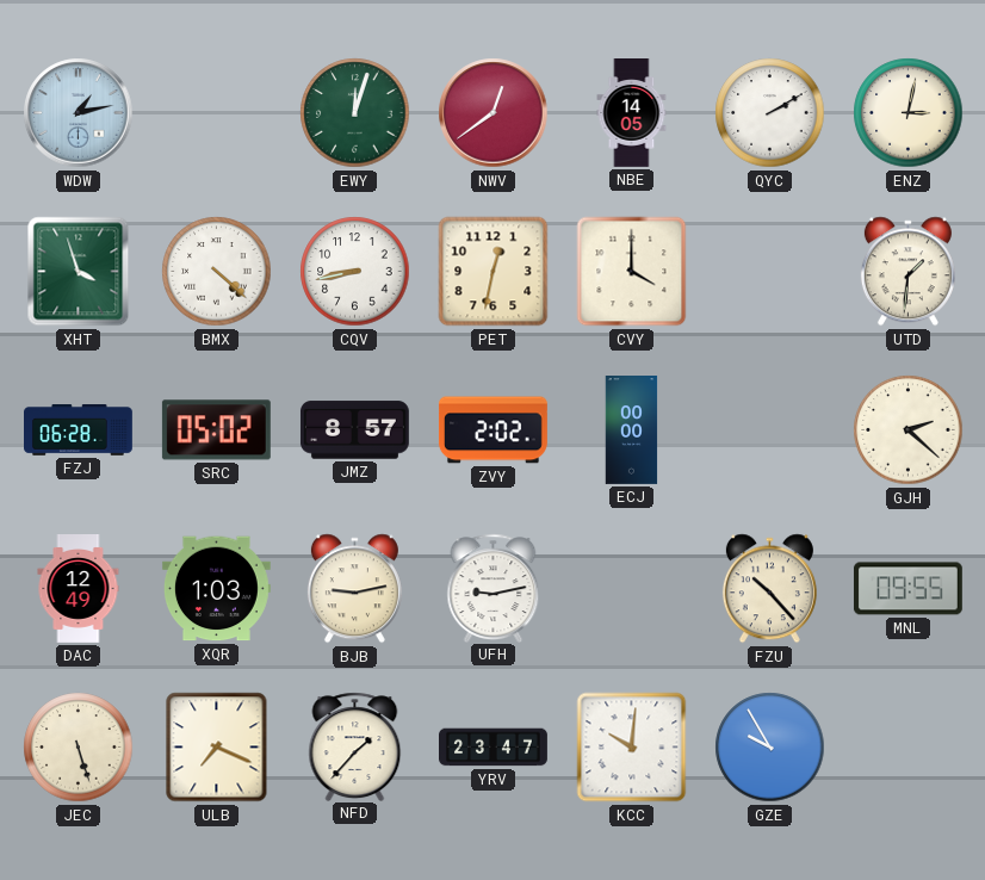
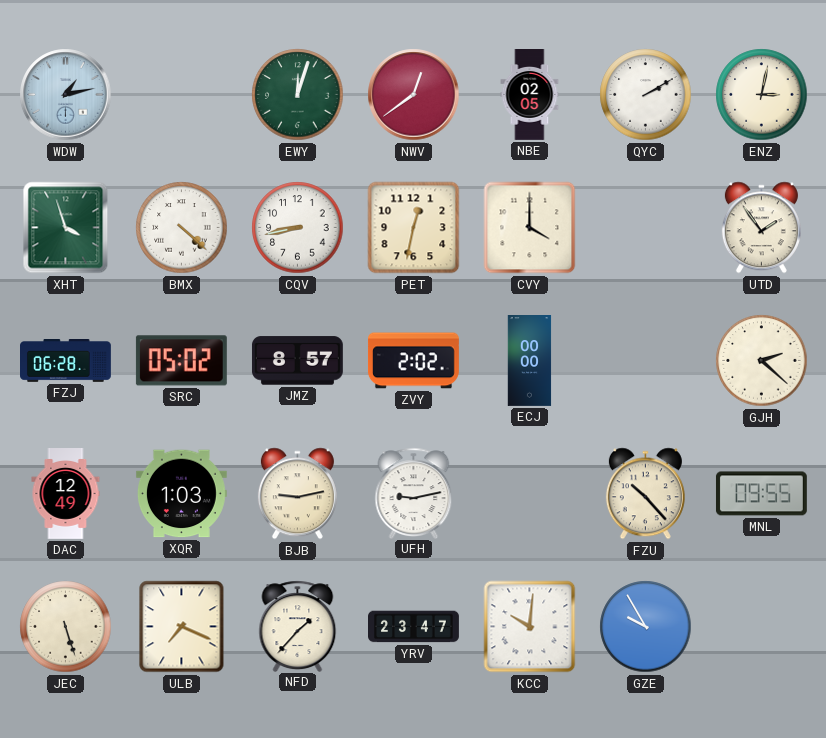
NBE: 14:05 -> 02:05 (530, 95)
UTD: 1:31 -> 1:54 (761, 228)
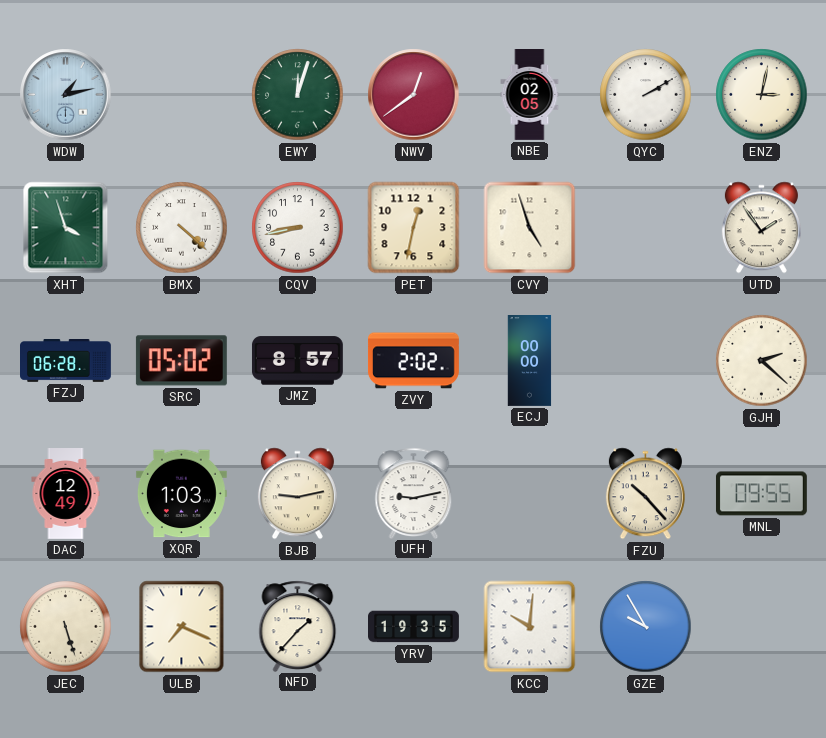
CVY: 4:00 -> 4:57 (530, 228)
YRV: 23:47 -> 19:35 (414, 627)
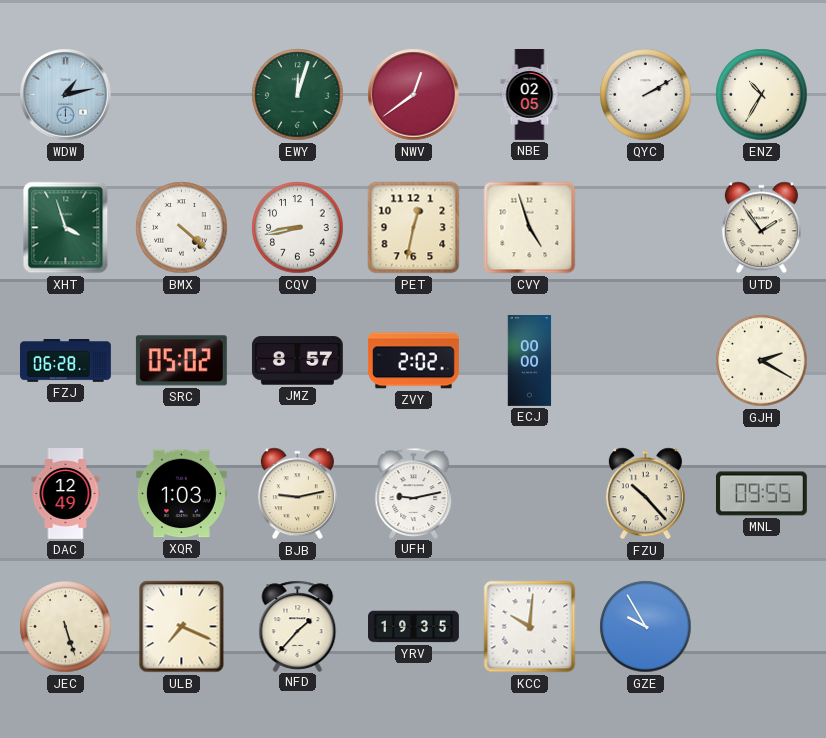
ENZ: 3:02 -> 10:35 (762, 95)
GJH: 2:22 -> 2:20 (762, 361)
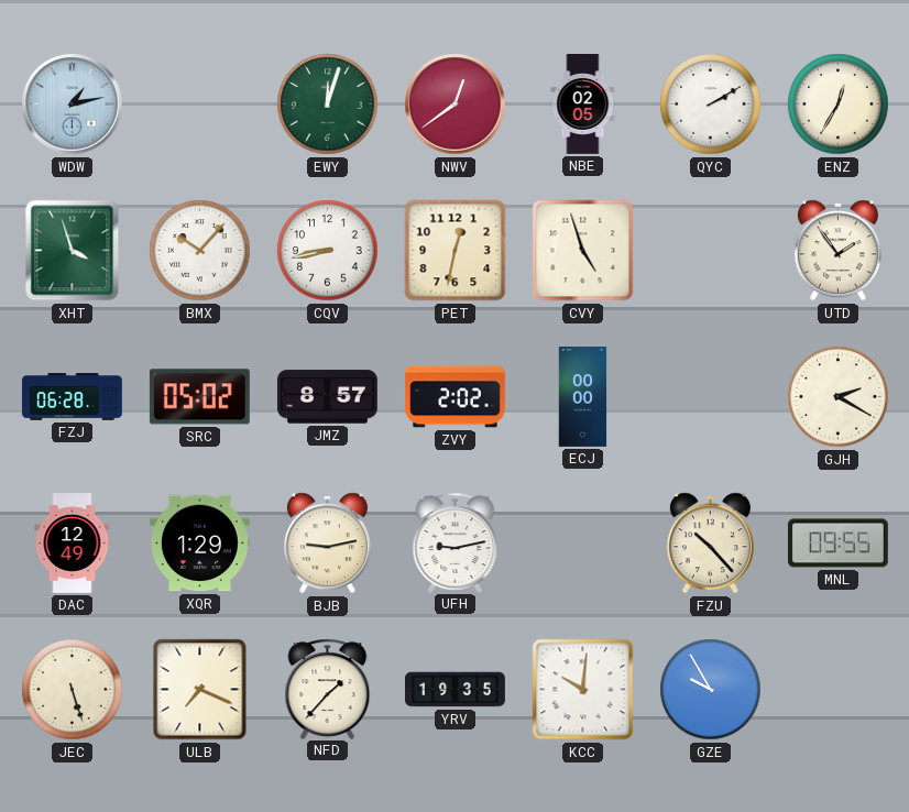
ENZ: 10:35 -> 12:35 (839, 105)
BMX: 4:22 -> 10:07 (200, 251)
XQR: 1:03 -> 1:29 (199, 544)
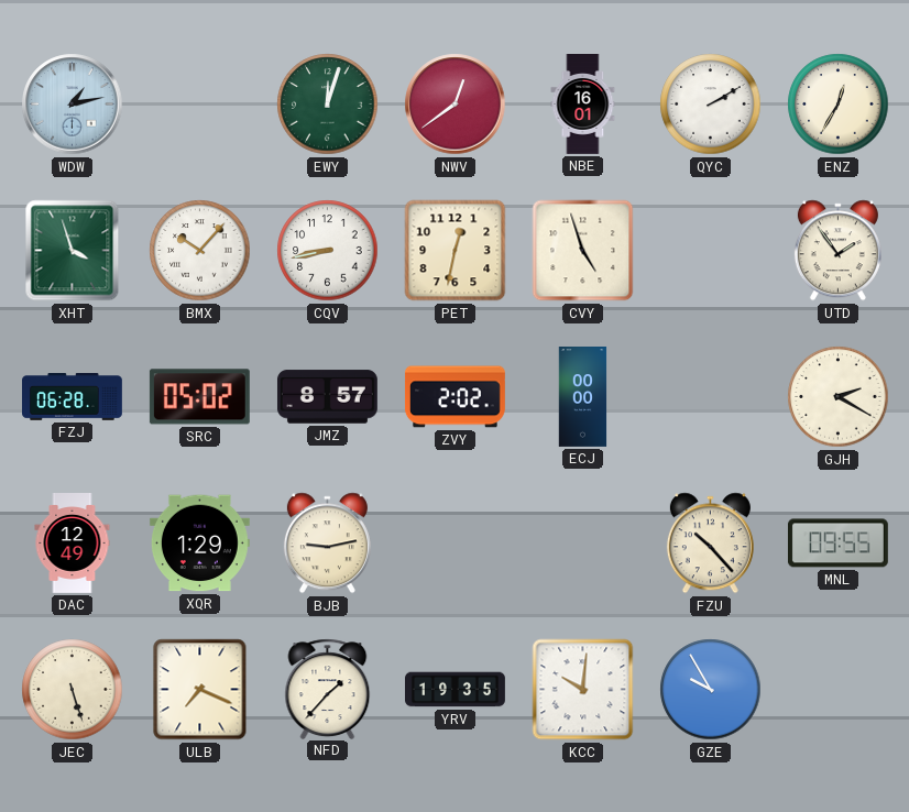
NBE: 02:05 -> 16:01 (583, 105)
UFH: 9:13 -> none (456, 542)
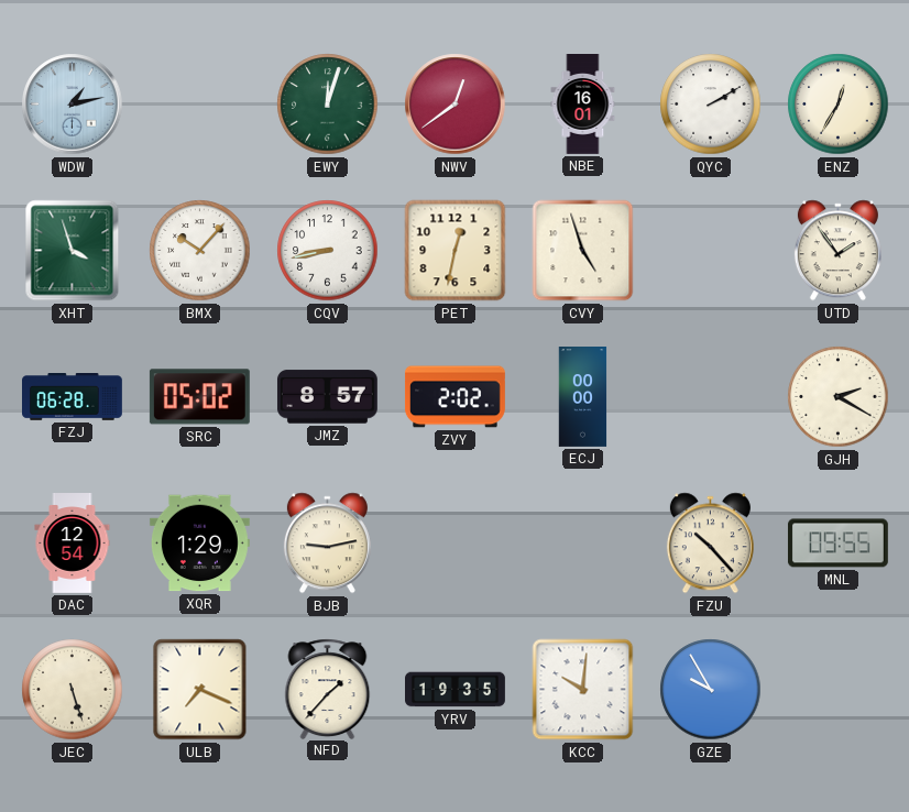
DAC: 12:49 -> 12:54 (73, 544)
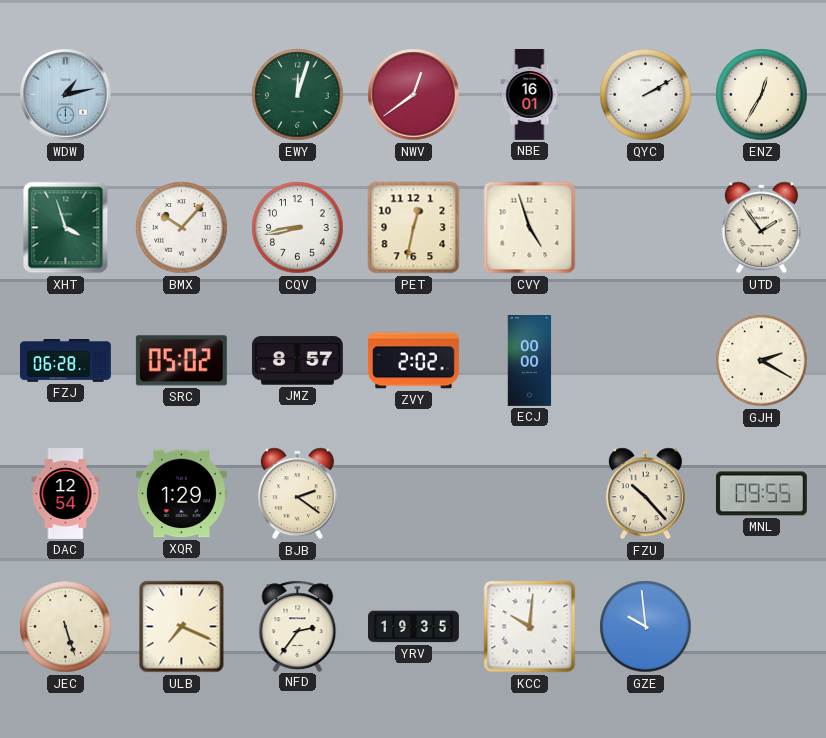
BJB: 9:13 -> 2:21 (297, 494)
NFD: 1:37 -> 2:36 (298, 626)
GZE: 9:55 -> 9:59 (646, 627)
